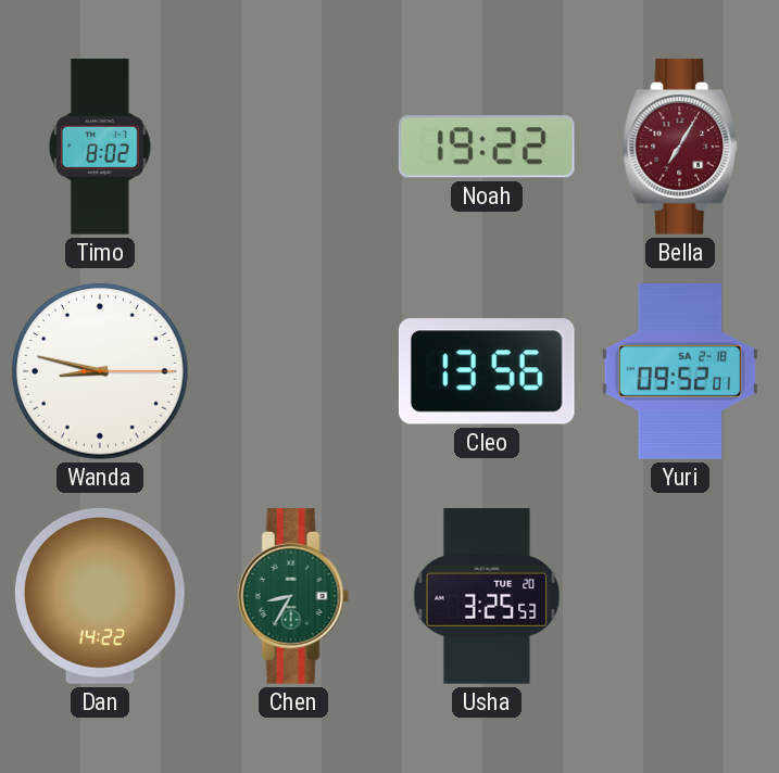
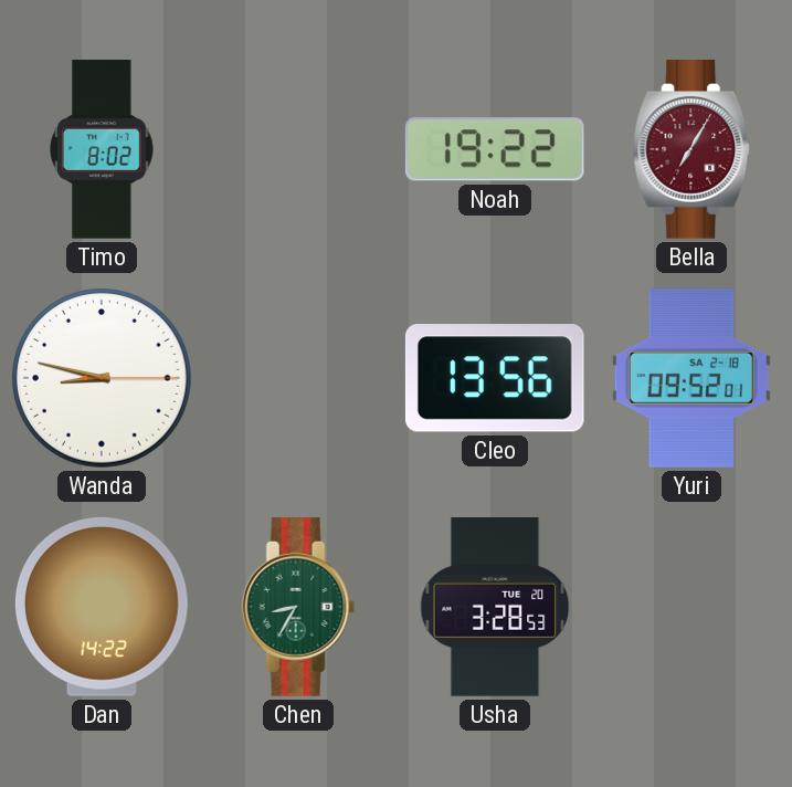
Usha: 3:25 -> 3:28 (495, 607)
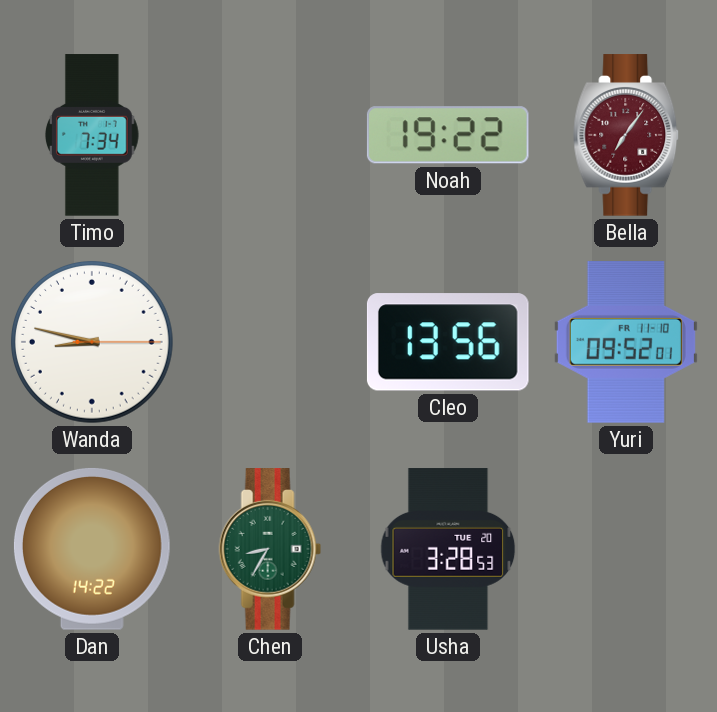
Timo: 8:02 -> 7:34 (92, 135)
Bella: 7:05 -> 7:06 (627, 135)
Yuri date: SA 2-18 -> FR 11-10 (626, 343)
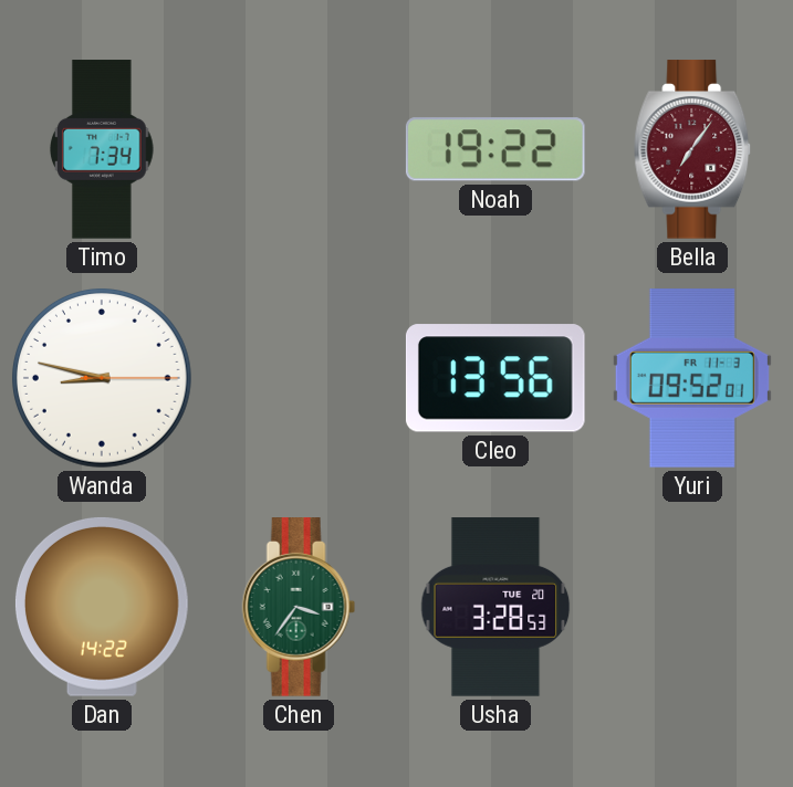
Yuri date: FR 11-10 -> FR 11-3 (692, 379)
Chen: 8:35 -> 3:36 (299, 607)
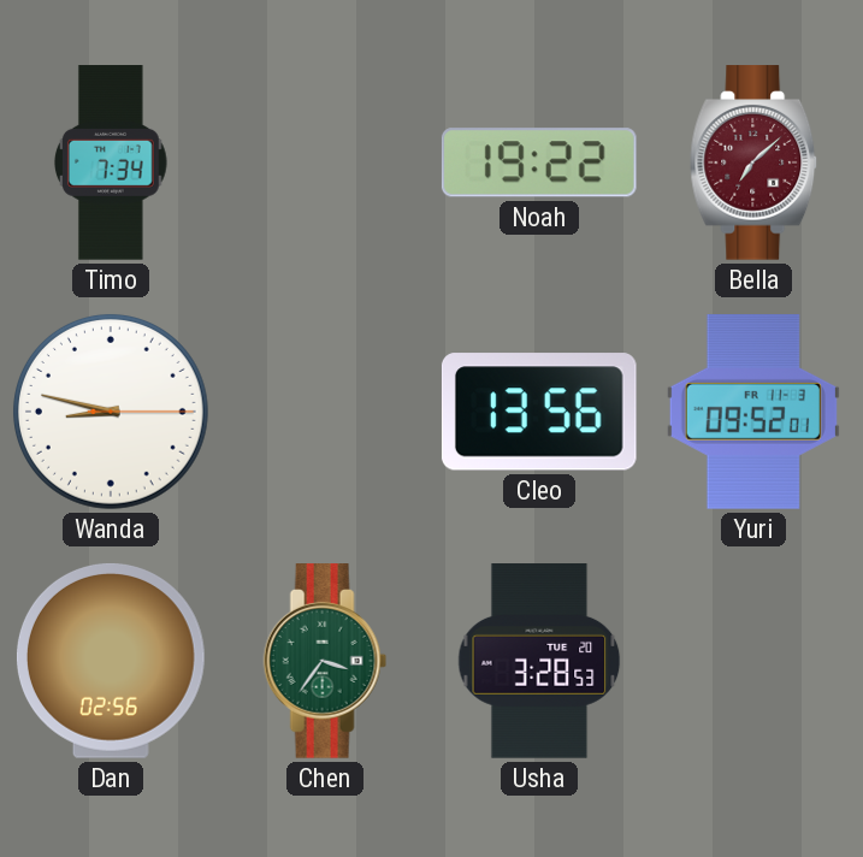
Bella: 7:06 -> 7:08 (755, 162)
Dan: 14:22 -> 02:56 (111, 661)
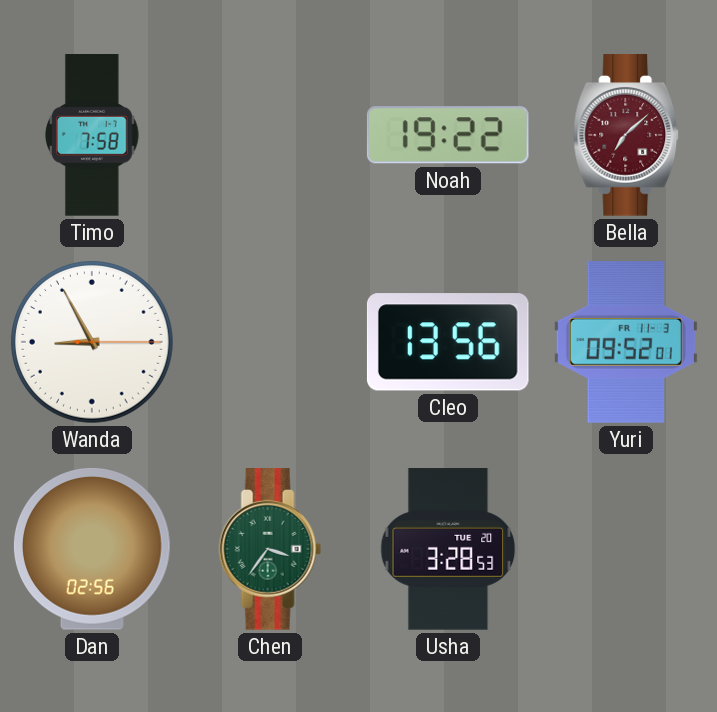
Timo: 7:34 -> 7:58 (92, 135)
Wanda: 8:47 -> 8:55 (92, 342)
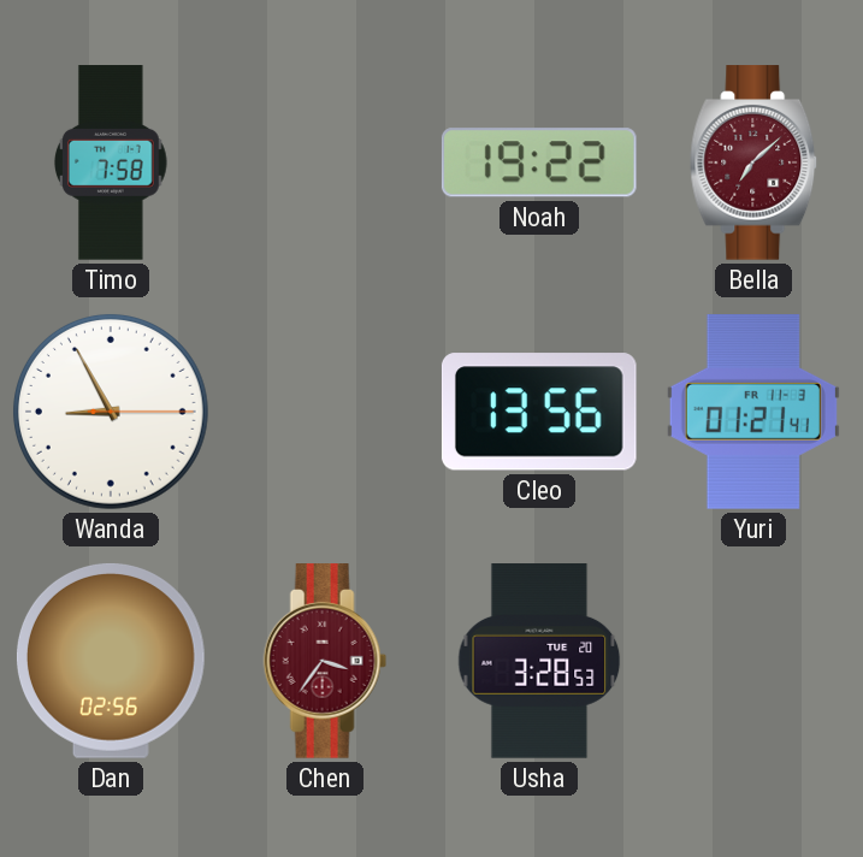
Yuri: 09:52 -> 01:21 (753, 413)
Chen dial: green -> burgundy (325, 661)
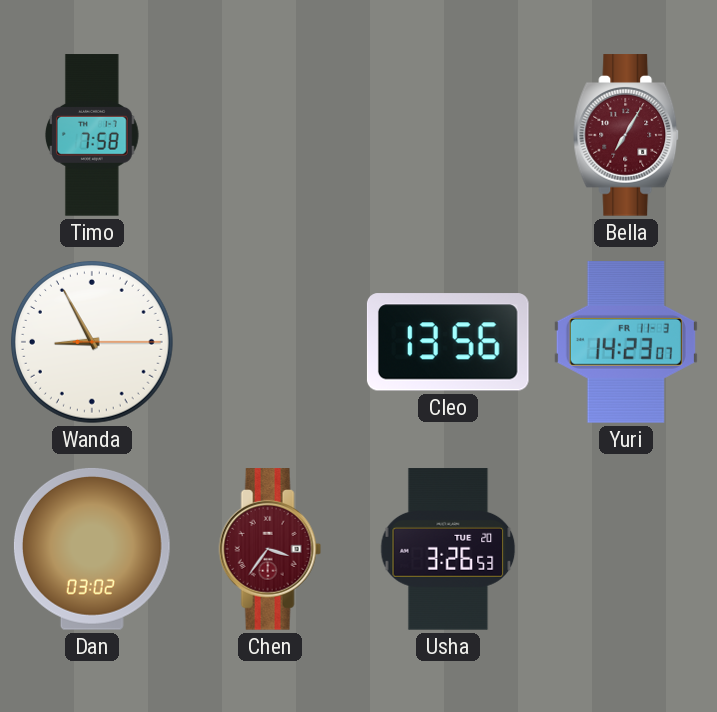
Noah: 19:22 -> none (539, 162)
Bella: 7:08 -> 7:05 (627, 135)
Yuri: 01:21 -> 14:23 (626, 343)
Dan: 02:56 -> 03:02 (92, 549)
Usha: 3:28 -> 3:26 (448, 549)
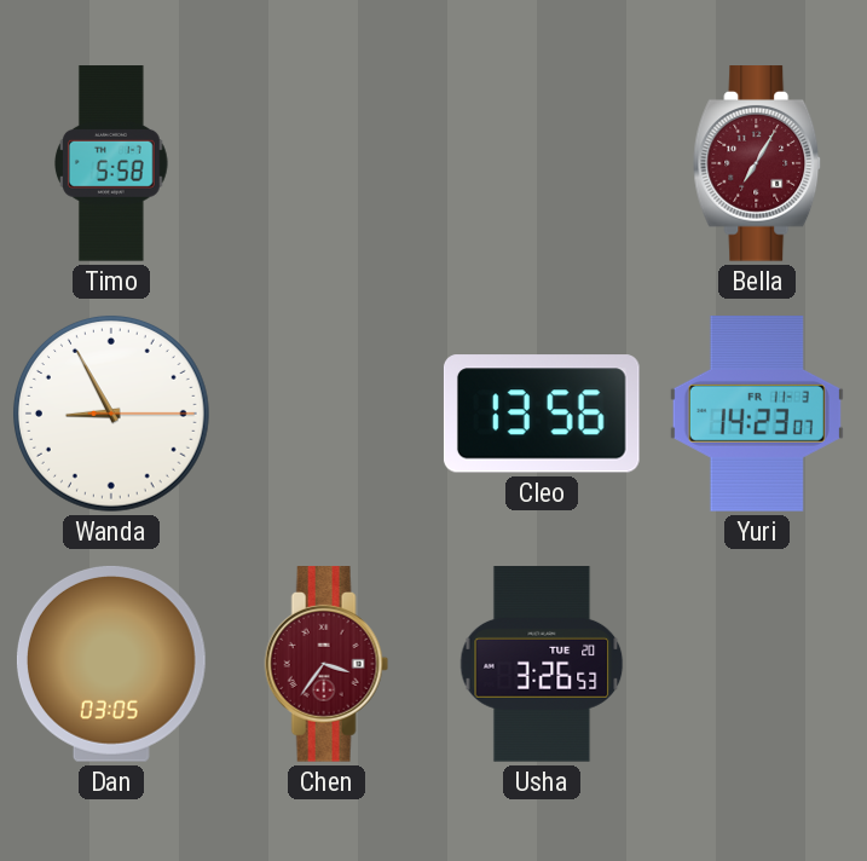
Timo: 7:58 -> 5:58 (111, 163)
Dan: 03:02 -> 03:05 (111, 664)
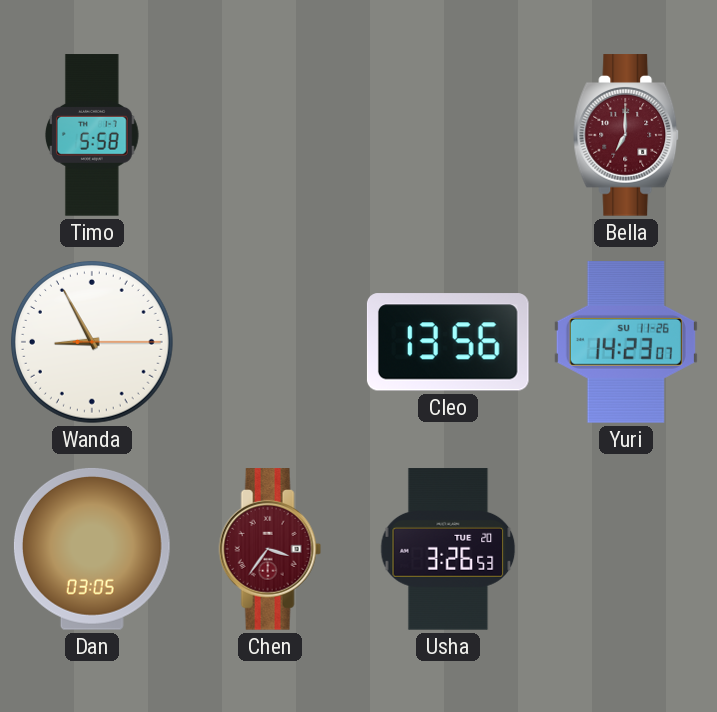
Bella: 7:05 -> 7:00 (627, 135)
Yuri date: FR 11-3 -> SU 11-26 (626, 343)
